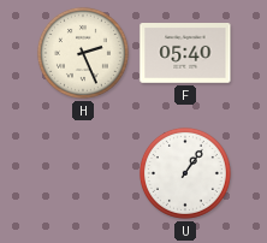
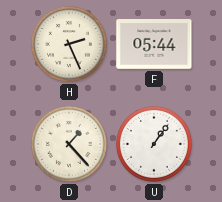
F: 05:40 -> 05:44 (154, 45)
D: none -> 1:23 (69, 144)
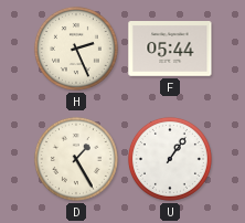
D: 1:23 -> 1:25 (76, 159)
